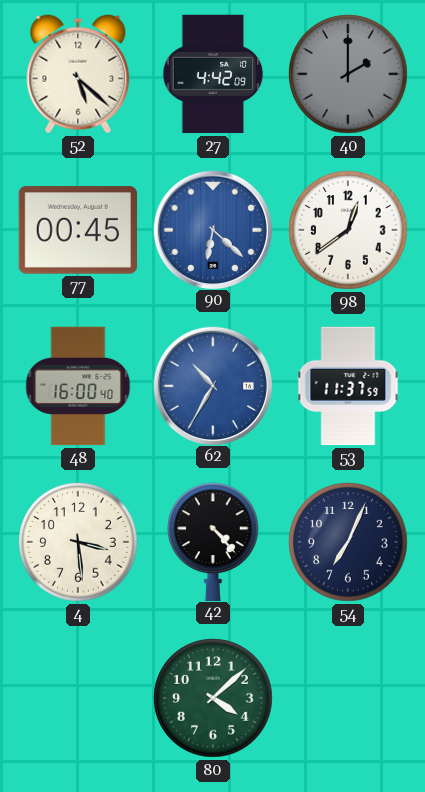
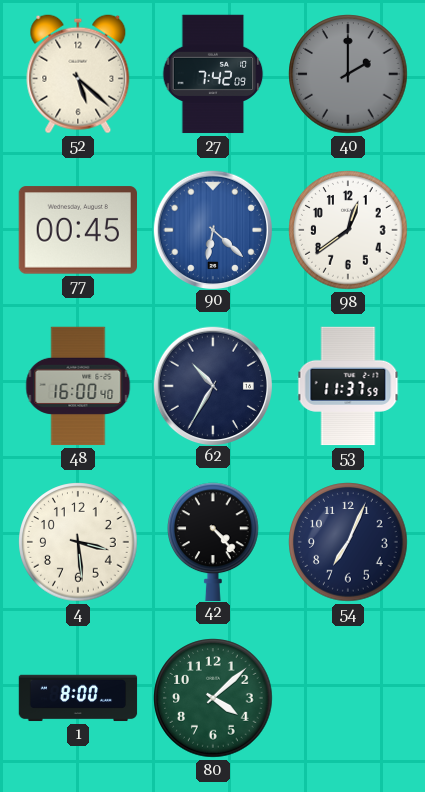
27: 4:42 -> 7:42 (213, 74)
62 dial: blue -> navy (212, 385)
1: none -> 8:00 (78, 698)
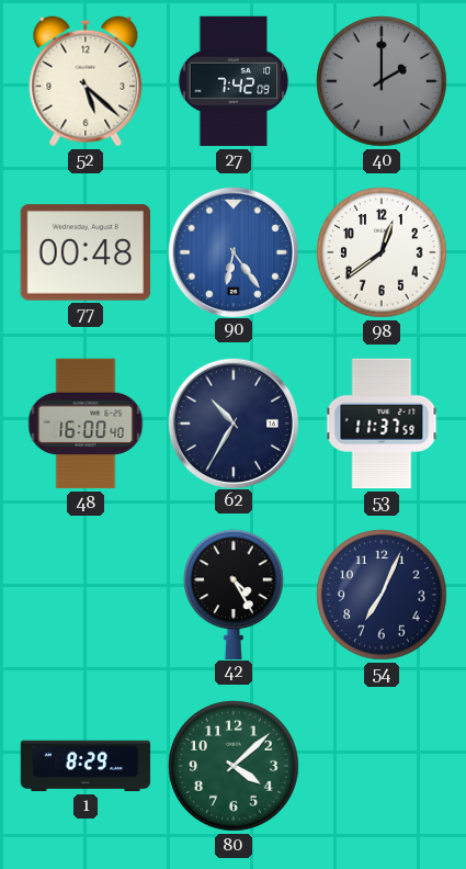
77: 00:45 -> 00:48 (84, 252)
90: 6:22 -> 6:24 (232, 251)
4: 3:29 -> none (78, 542)
42: 4:23 -> 4:25 (235, 594)
1: 8:00 -> 8:29 (86, 766)
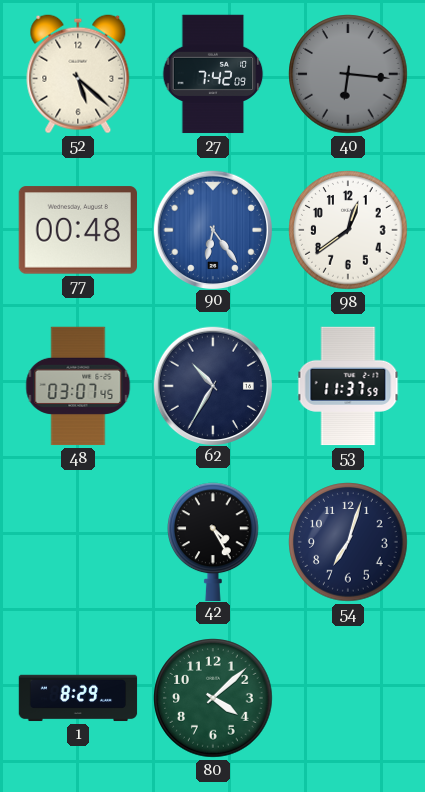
40: 2:00 -> 6:16 (348, 74)
48: 16:00 -> 03:07 (78, 386)
54: 7:04 -> 7:03 (348, 542)
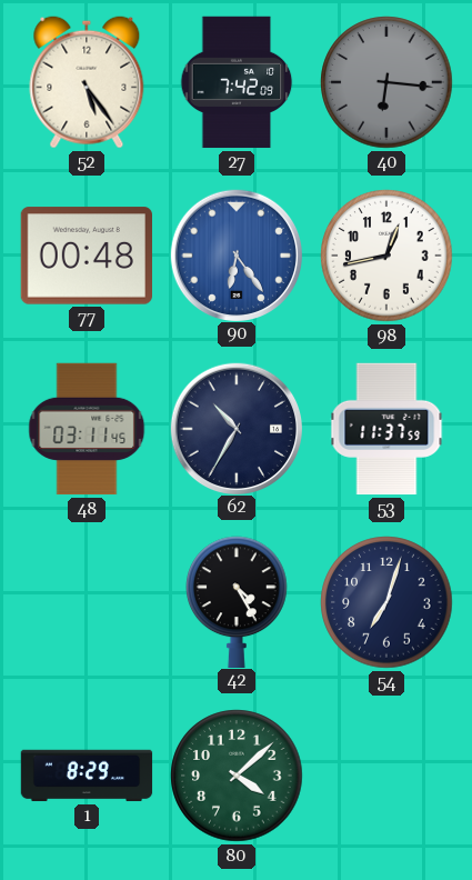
52: 5:22 -> 5:24 (87, 82)
98: 12:39 -> 12:43 (386, 256)
48: 03:07 -> 03:11 (87, 429)
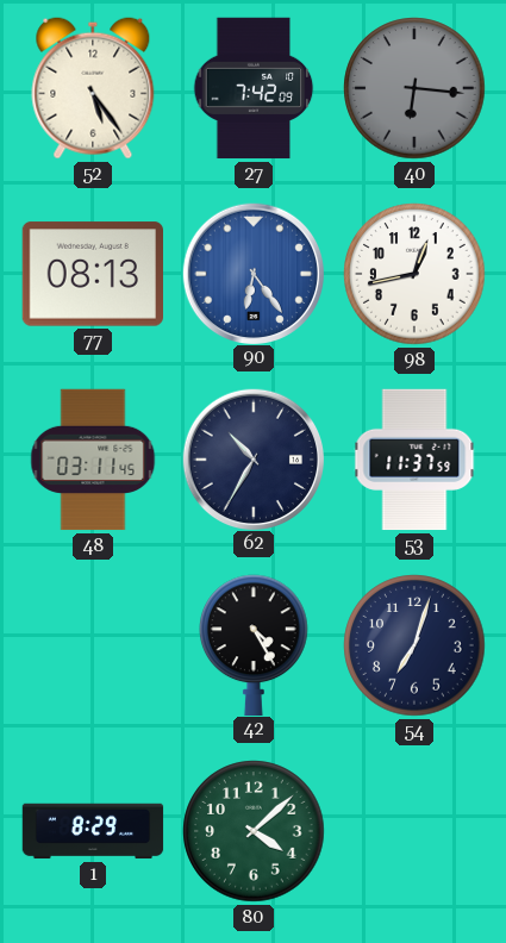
77: 00:48 -> 08:13 (92, 274)
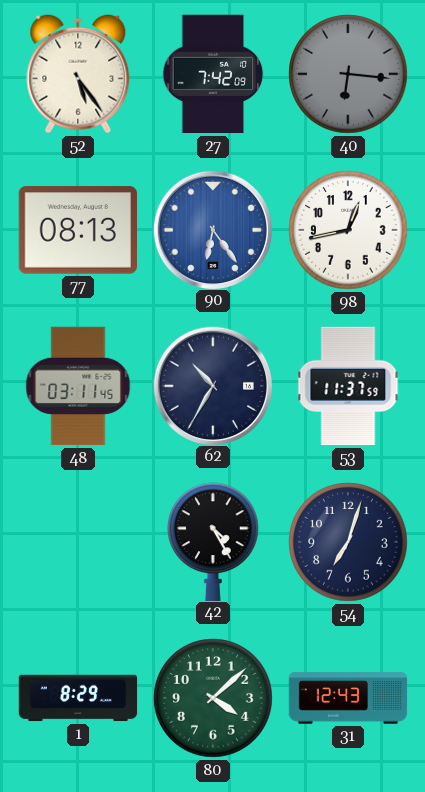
31: none -> 12:43 (348, 698)
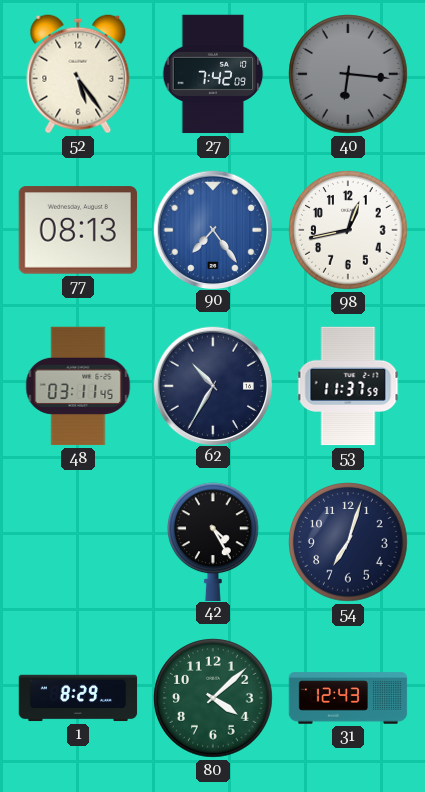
90: 6:24 -> 7:24 (212, 229)
